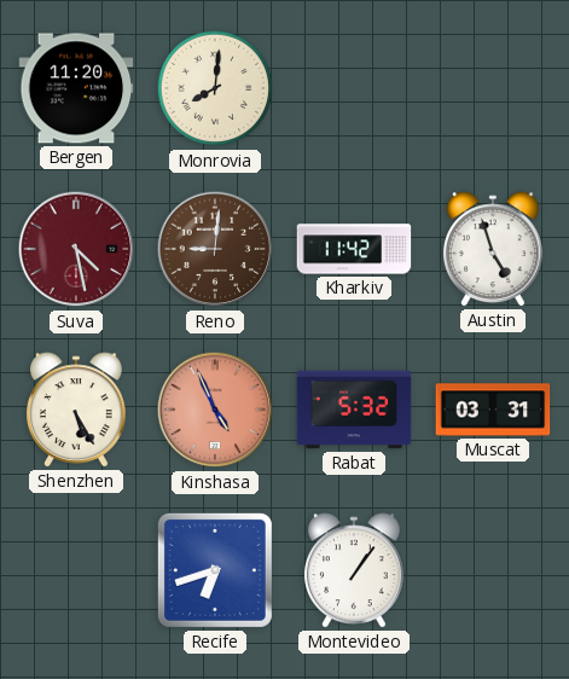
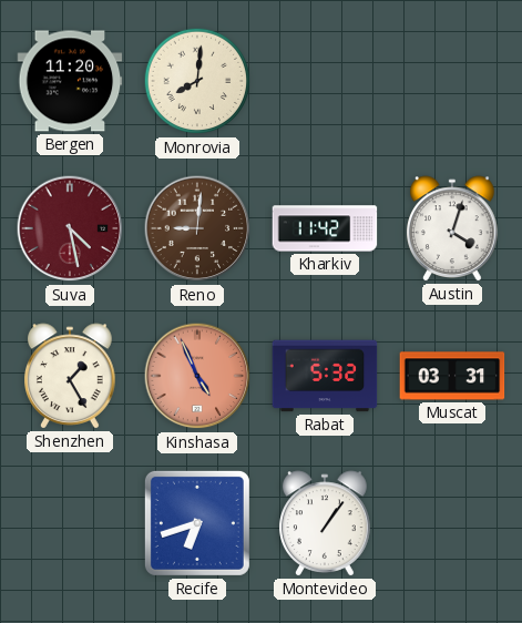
Austin: 4:57 -> 4:03 (453, 228)
Shenzhen: 5:25 -> 1:25 (71, 376)
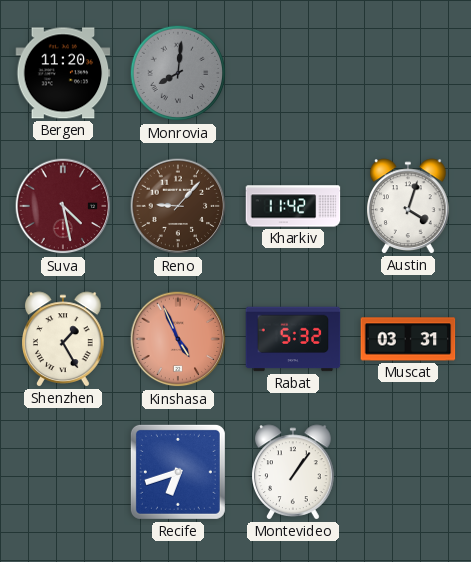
Monrovia dial: cream -> grey (178, 73)
Reno: 9:01 -> 9:07 (178, 206)
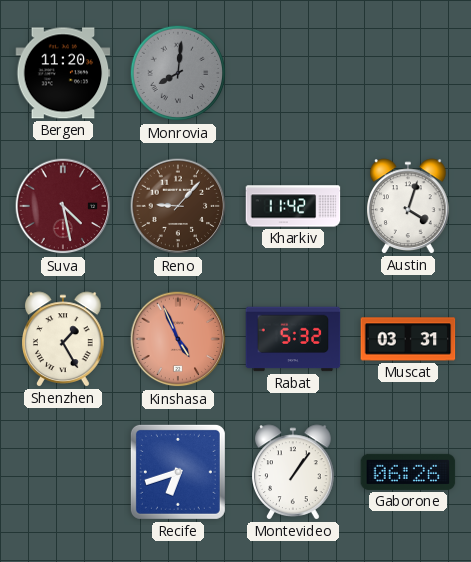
Gaborone: none -> 06:26 (408, 472)
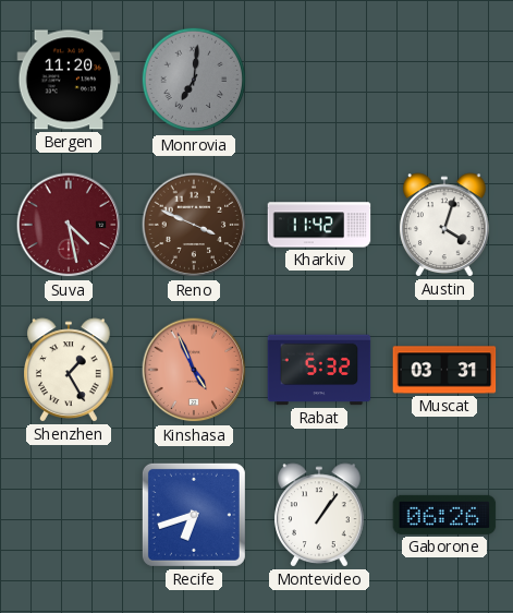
Monrovia: 8:01 -> 7:01 (194, 80)
Reno: 9:07 -> 3:49 (194, 225)
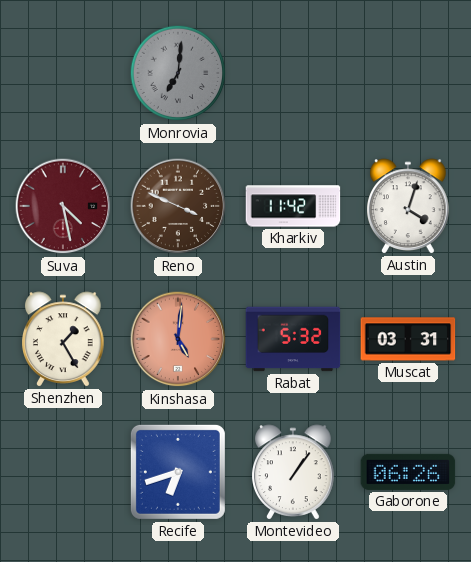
Bergen: 11:20 -> none (69, 80)
Kinshasa: 4:56 -> 5:01 (178, 339)
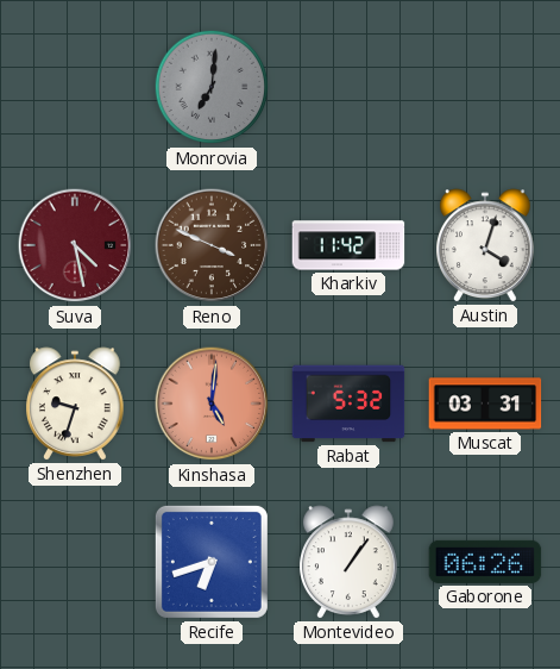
Shenzhen: 1:25 -> 9:33 (76, 404)
